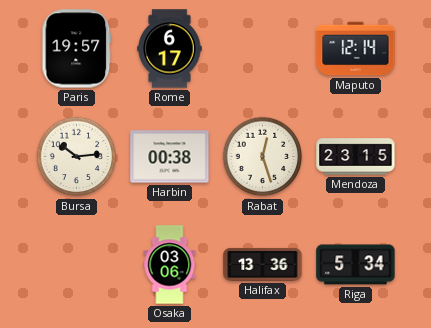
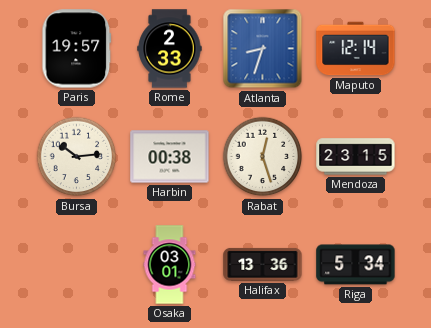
Rome: 6:17 -> 2:33 (170, 49)
Atlanta: none -> 8:33 (263, 49)
Osaka: 03:06 -> 03:01 (170, 265)
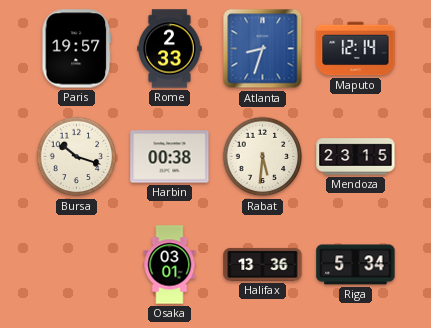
Bursa: 10:14 -> 10:18 (77, 157)
Rabat: 12:27 -> 5:31 (263, 157)
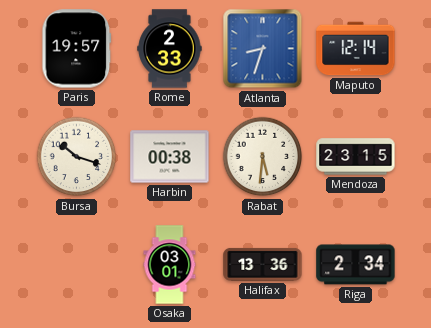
Riga: 5:34 -> 2:34 (356, 265)
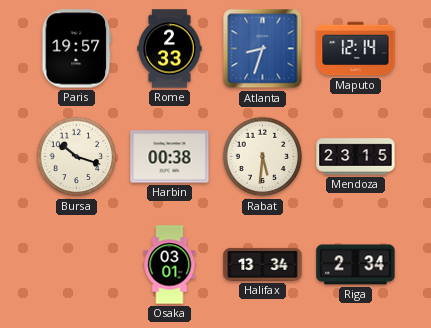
Halifax: 13:36 -> 13:34 (263, 264)
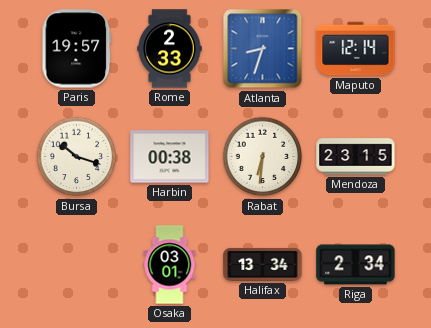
Rabat: 5:31 -> 6:31 (263, 157)
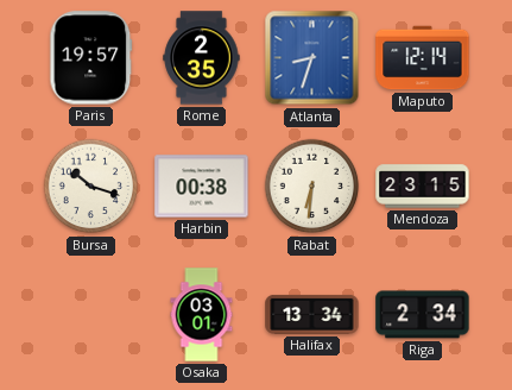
Rome: 2:33 -> 2:35 (202, 58)
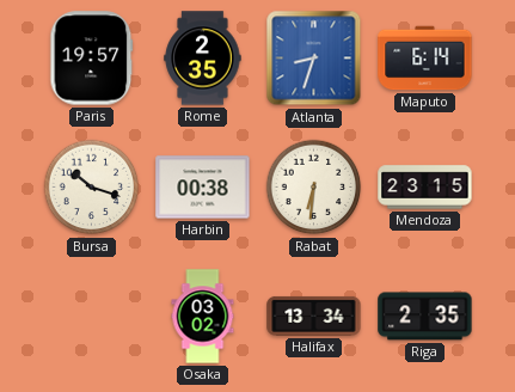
Maputo: 12:14 -> 6:14 (425, 59)
Osaka: 03:01 -> 03:02 (203, 317)
Riga: 2:34 -> 2:35 (425, 317)
